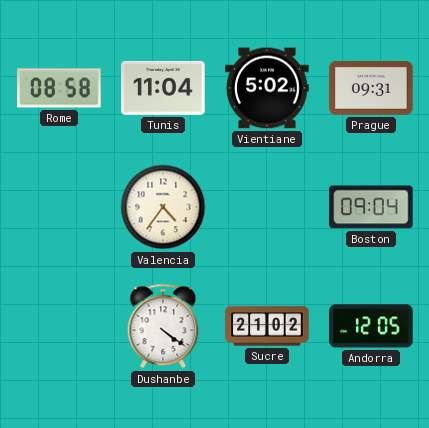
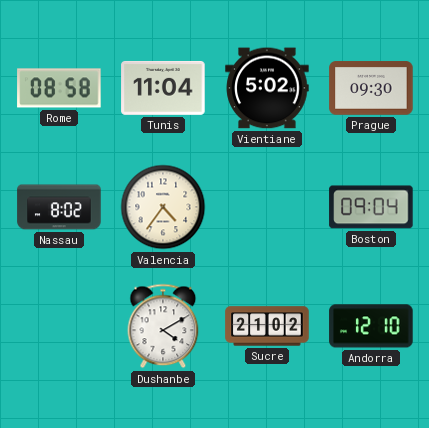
Prague: 09:31 -> 09:30 (371, 88)
Nassau: none -> 8:02 (59, 207)
Dushanbe: 4:21 -> 4:10 (163, 326)
Andorra: 12:05 -> 12:10 (371, 326)
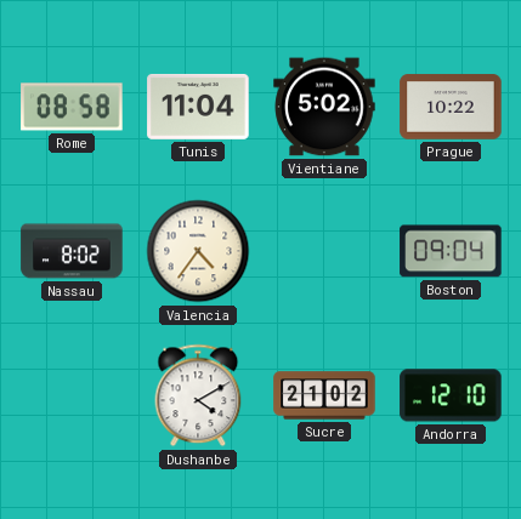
Prague: 09:30 -> 10:22 (451, 107)
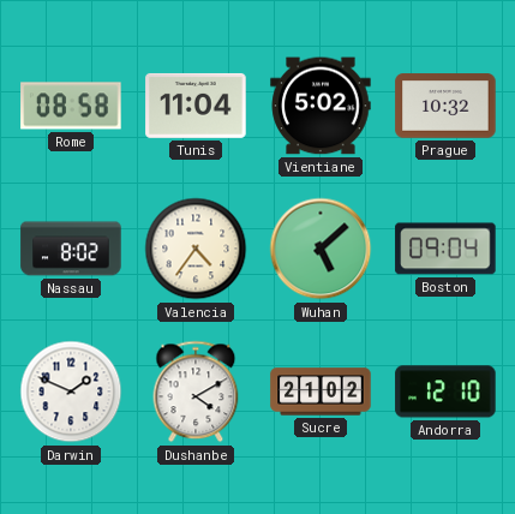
Prague: 10:22 -> 10:32 (445, 106)
Wuhan: none -> 5:08 (321, 249)
Darwin: none -> 1:49 (71, 392)
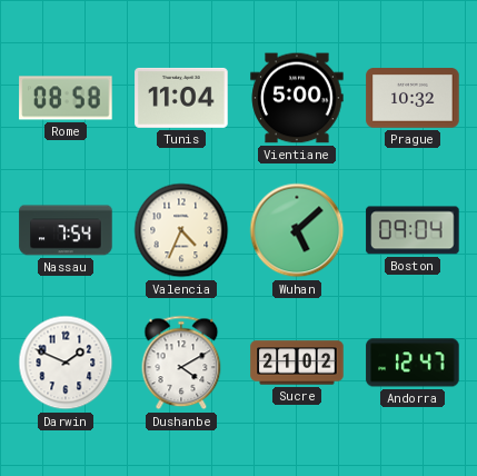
Vientiane: 5:02 -> 5:00 (297, 98)
Nassau: 8:02 -> 7:54 (66, 230)
Valencia: 4:36 -> 4:34 (181, 230)
Andorra: 12:10 -> 12:47 (413, 363)
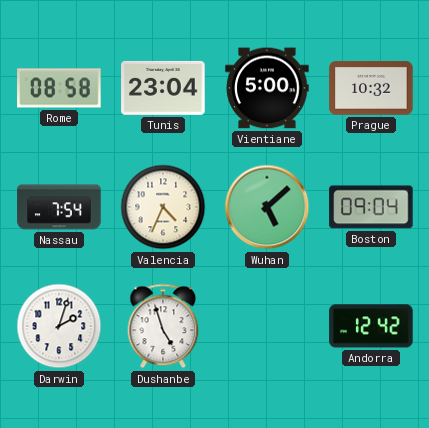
Tunis: 11:04 -> 23:04 (163, 88)
Darwin: 1:49 -> 2:03 (59, 326)
Dushanbe: 4:10 -> 4:57 (163, 326)
Sucre: 21:02 -> none (297, 363)
Andorra: 12:47 -> 12:42 (371, 326)
